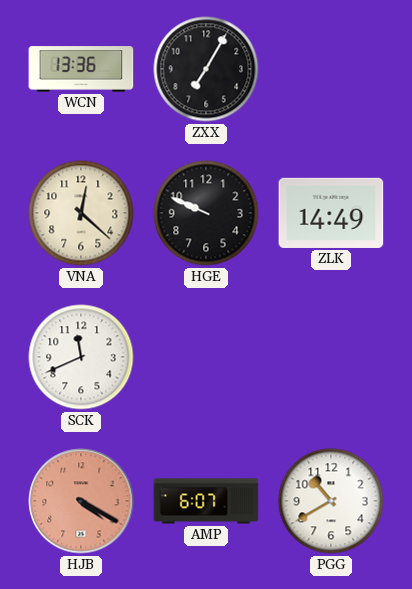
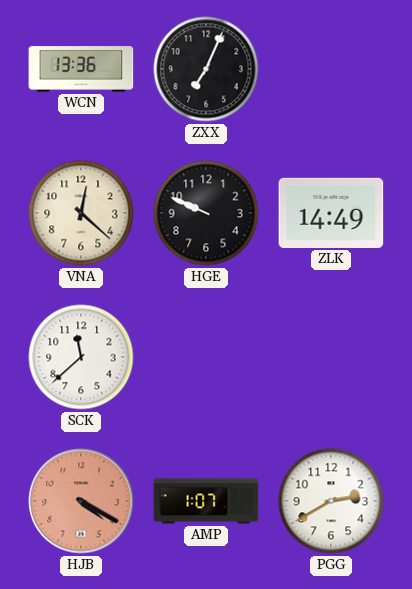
ZXX: 7:05 -> 7:04 (206, 69)
SCK: 11:41 -> 11:38 (81, 357)
AMP: 6:07 -> 1:07 (206, 501)
PGG: 10:40 -> 2:40 (331, 501)
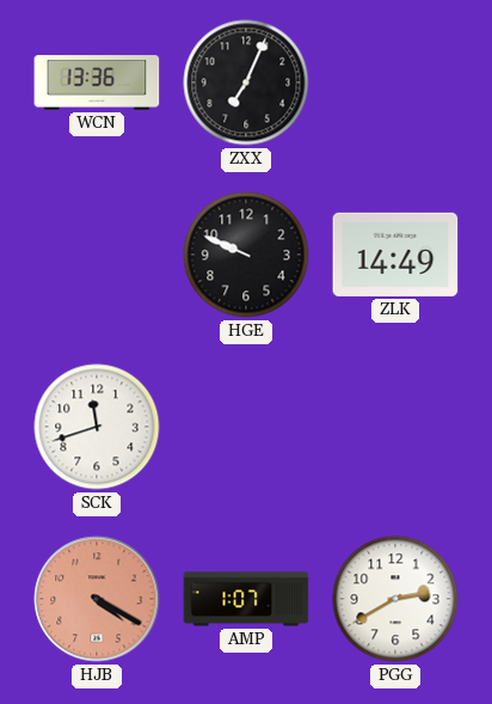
VNA: 12:22 -> none (81, 213)
SCK: 11:38 -> 11:42 (97, 427)
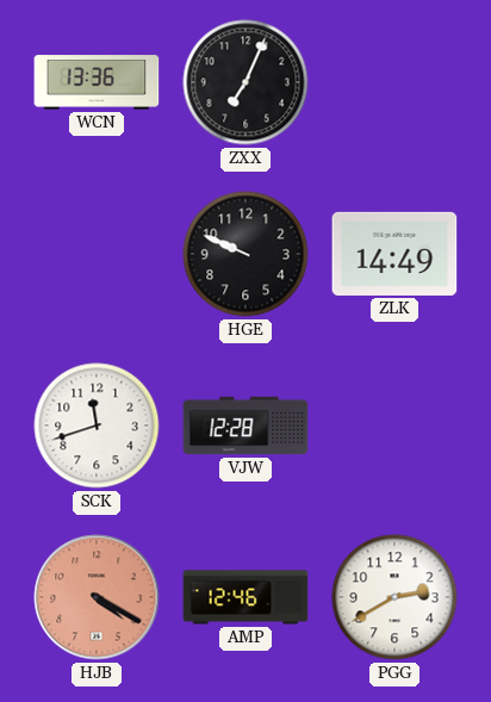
VJW: none -> 12:28 (245, 425)
AMP: 1:07 -> 12:46 (245, 597)
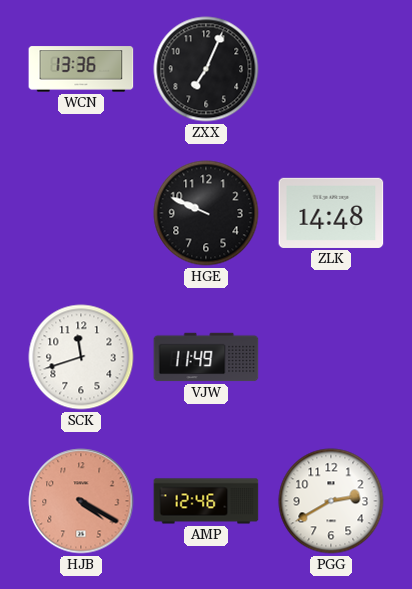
ZLK: 14:49 -> 14:48 (331, 213)
VJW: 12:28 -> 11:49 (206, 357)
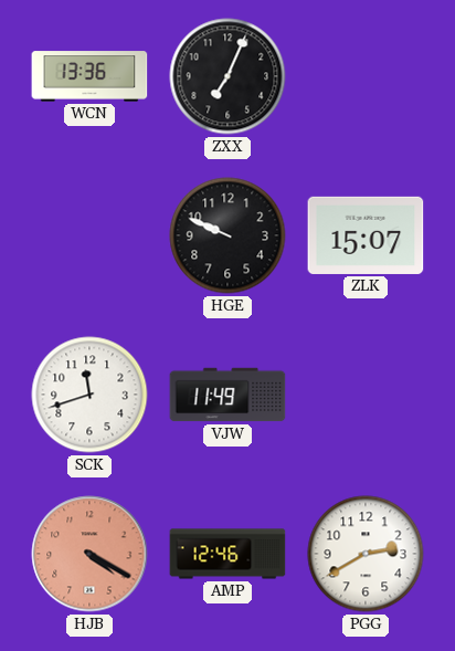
ZLK: 14:48 -> 15:07 (366, 235)
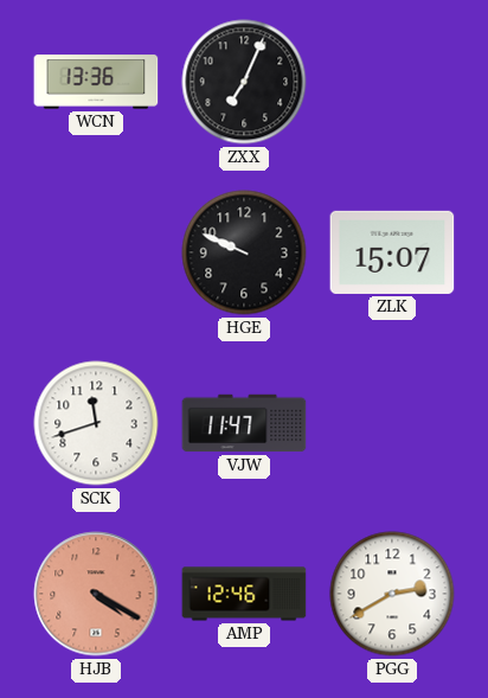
VJW: 11:49 -> 11:47 (244, 423)
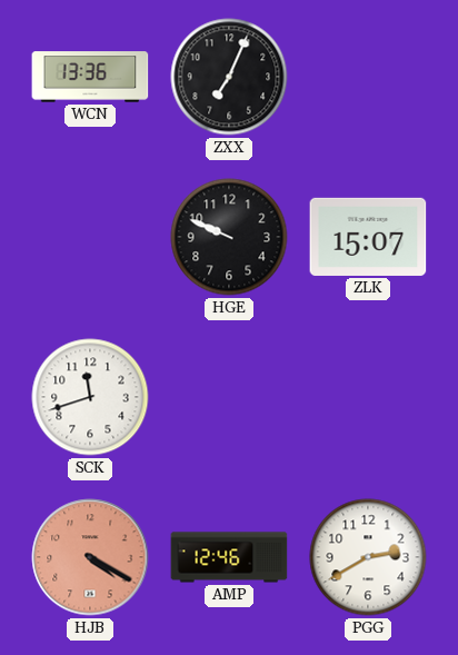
VJW: 11:47 -> none (244, 423)
